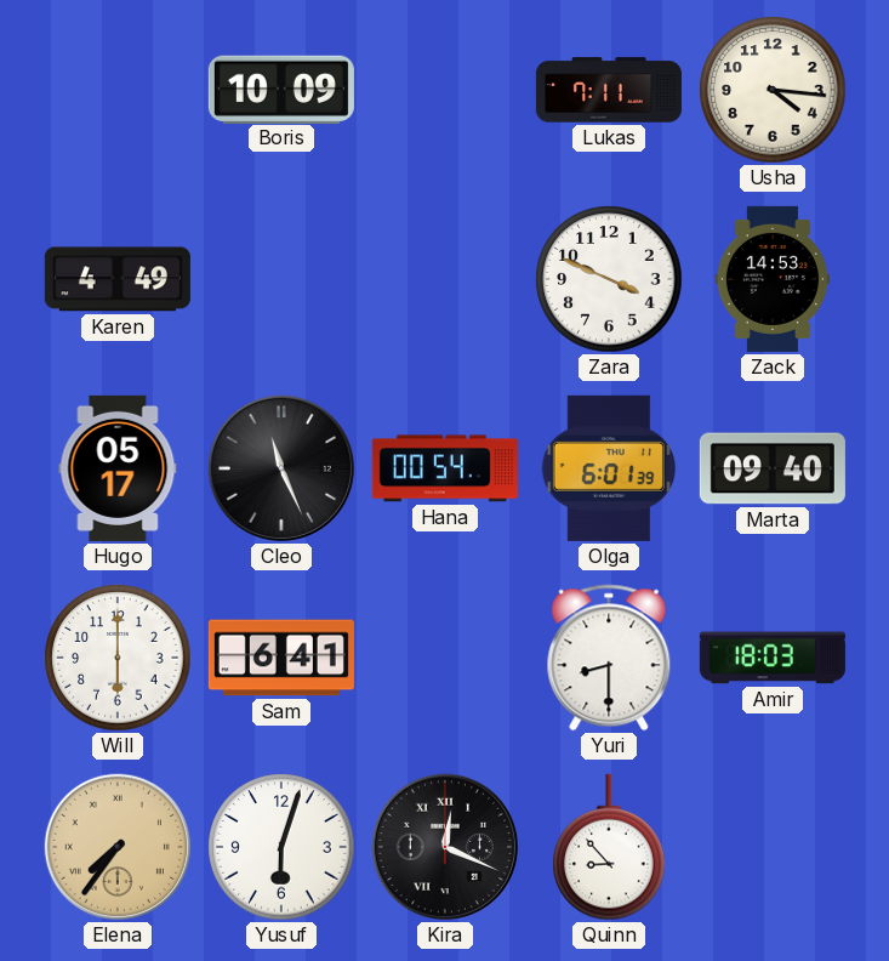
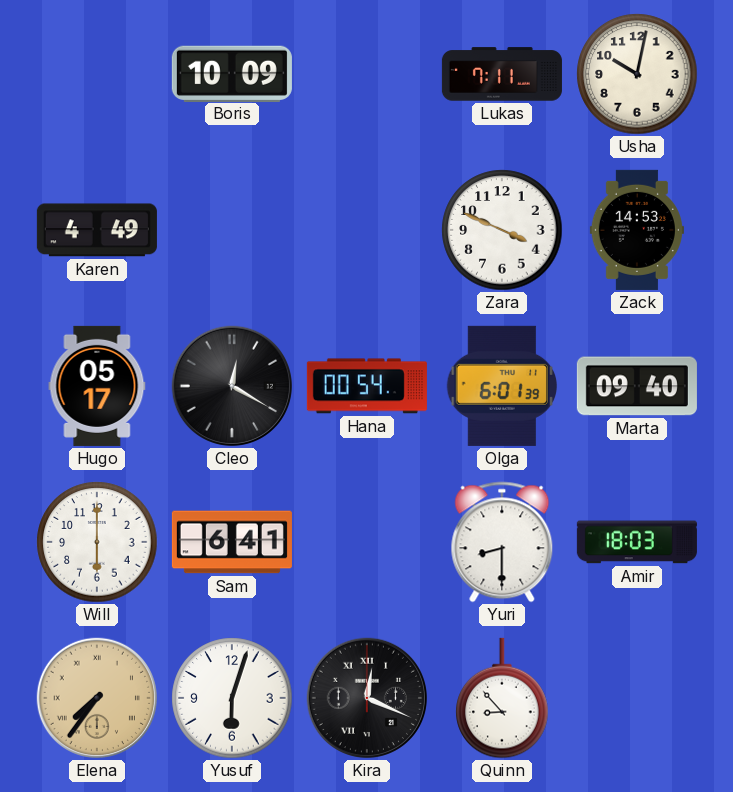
Usha: 4:16 -> 10:02 (637, 74)
Cleo: 11:26 -> 12:20 (232, 386)
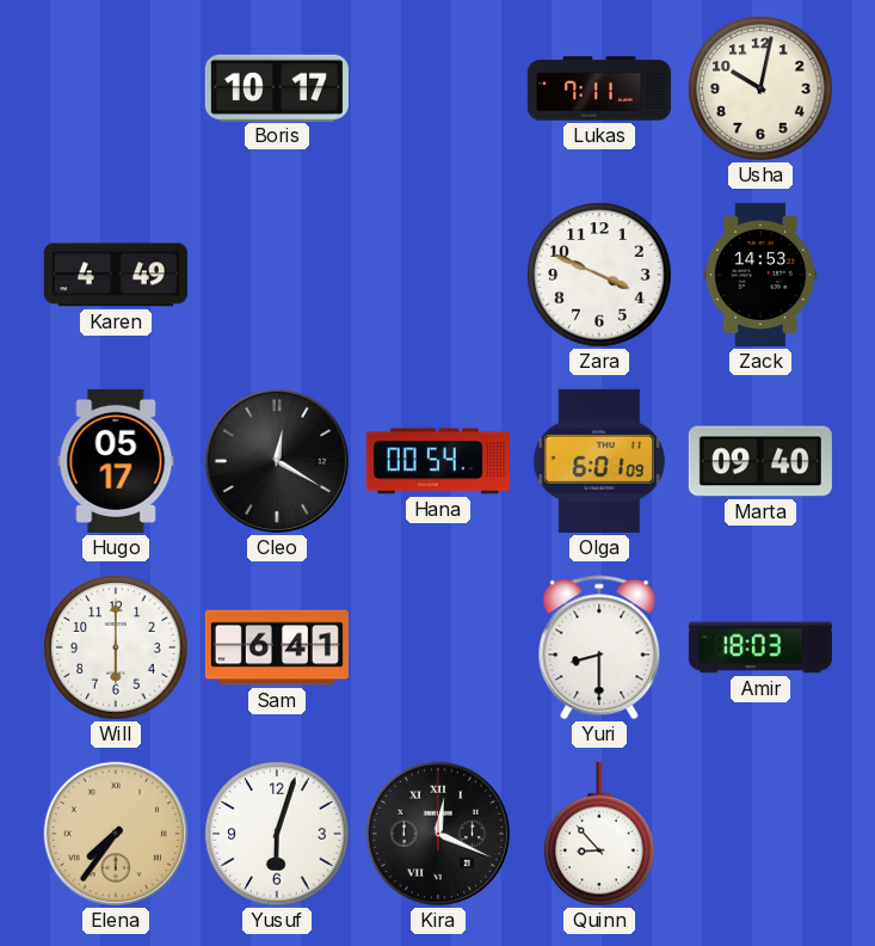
Boris: 10:09 -> 10:17 (277, 87)
Olga: 6:01:39 -> 6:01:09 (598, 461)
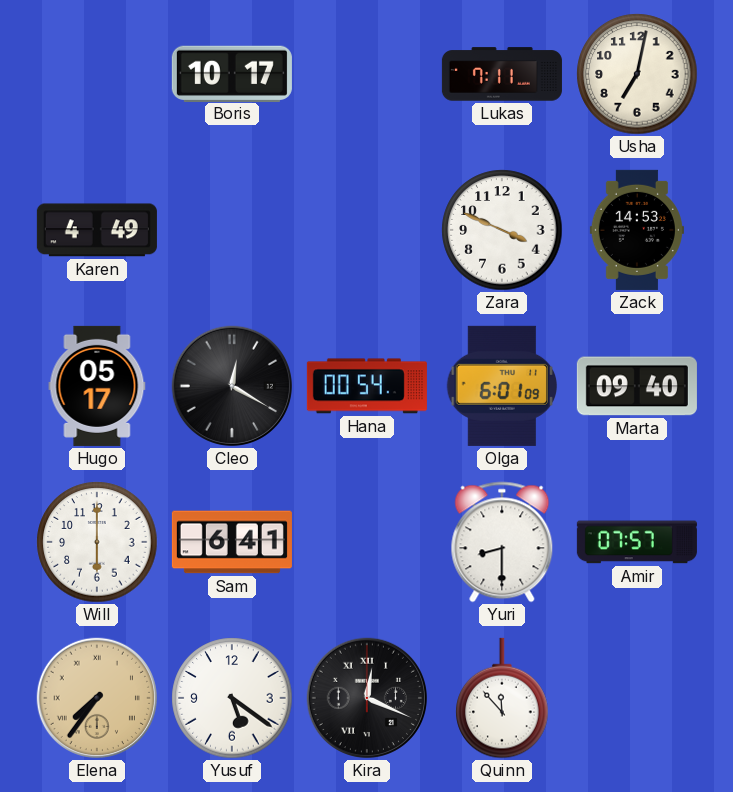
Usha: 10:02 -> 7:02 (637, 74)
Amir: 18:03 -> 07:57 (637, 542)
Yusuf: 6:03 -> 5:21 (232, 698)
Quinn: 8:53 -> 11:53 (502, 698)
